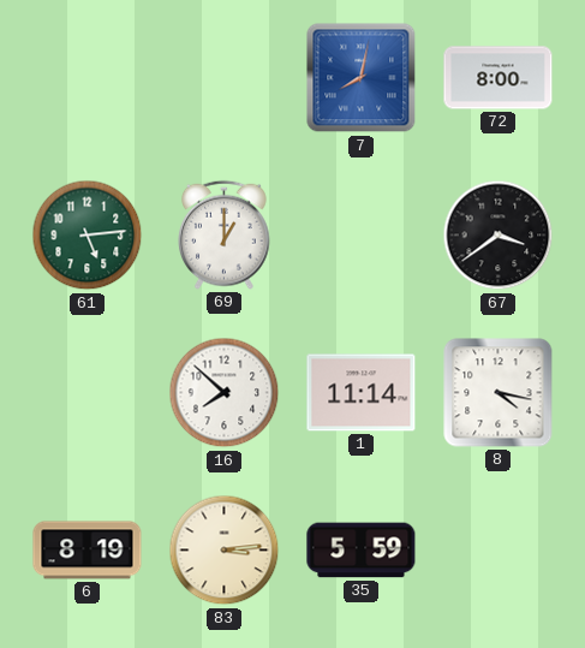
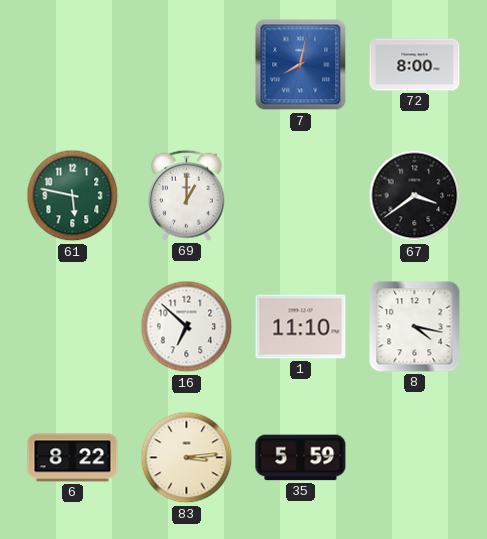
61: 5:14 -> 5:47 (73, 196)
16: 7:52 -> 6:52 (187, 327)
1: 11:14 -> 11:10 (301, 327)
6: 8:19 -> 8:22 (73, 458)
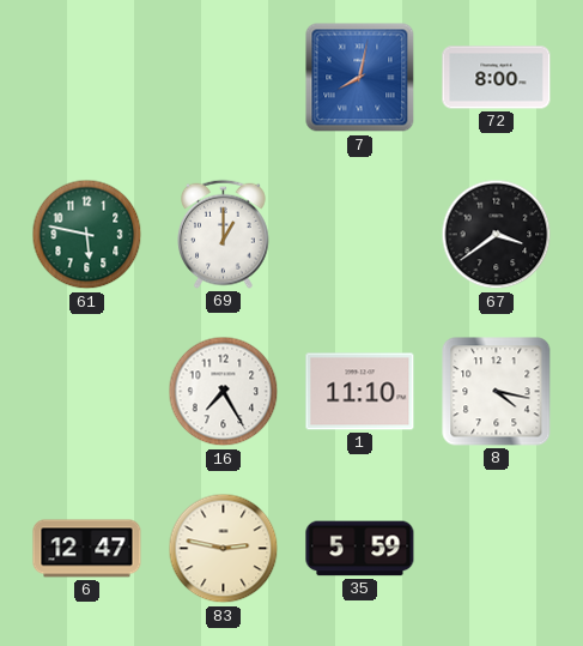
16: 6:52 -> 7:25 (224, 392)
6: 8:22 -> 12:47 (87, 549)
83: 3:14 -> 2:47 (224, 549)
